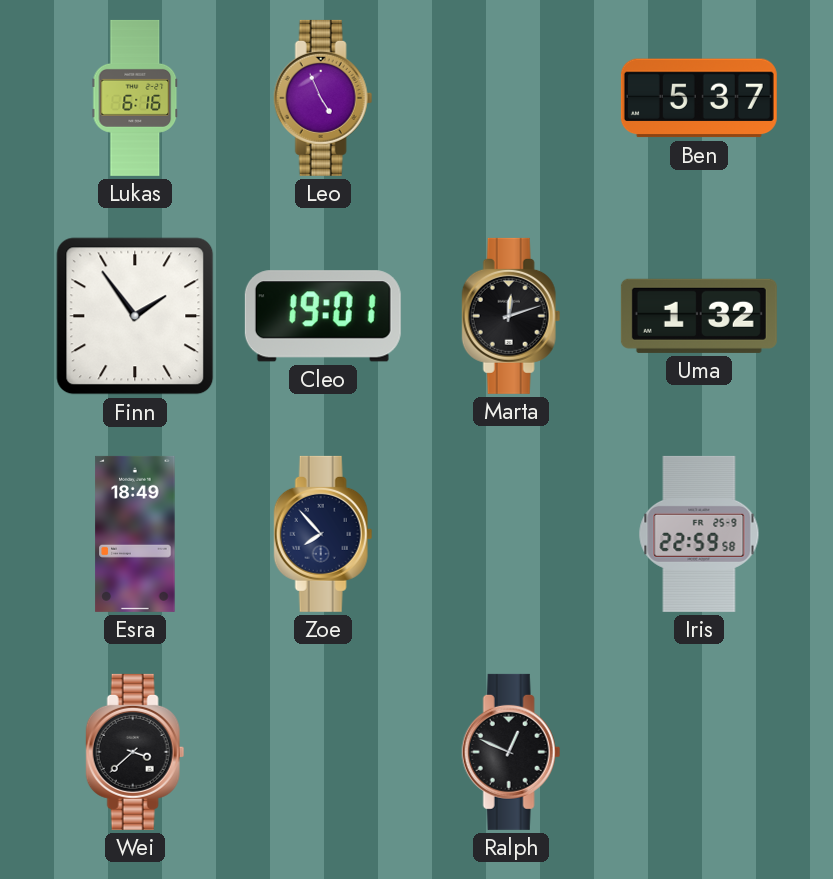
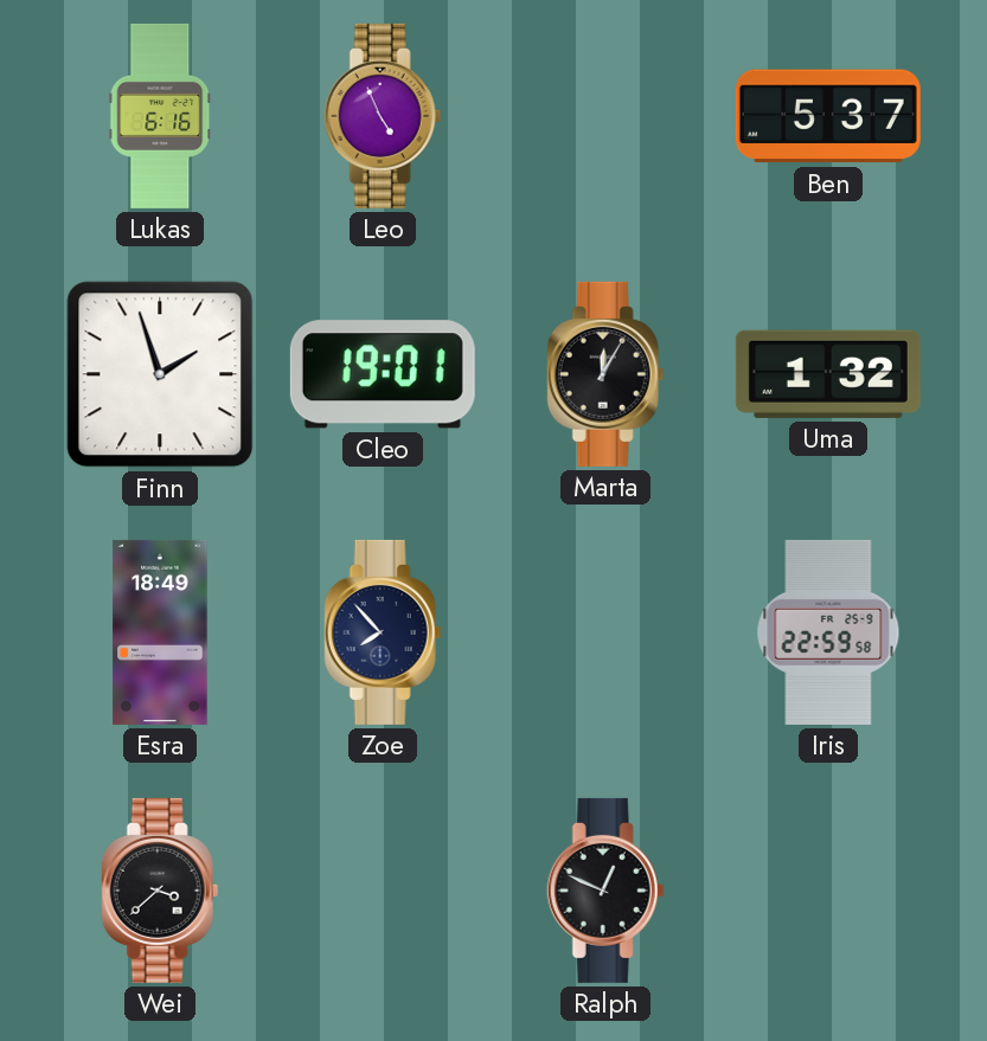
Finn: 1:54 -> 1:57 (160, 374)
Marta: 12:12 -> 12:05 (605, 374)
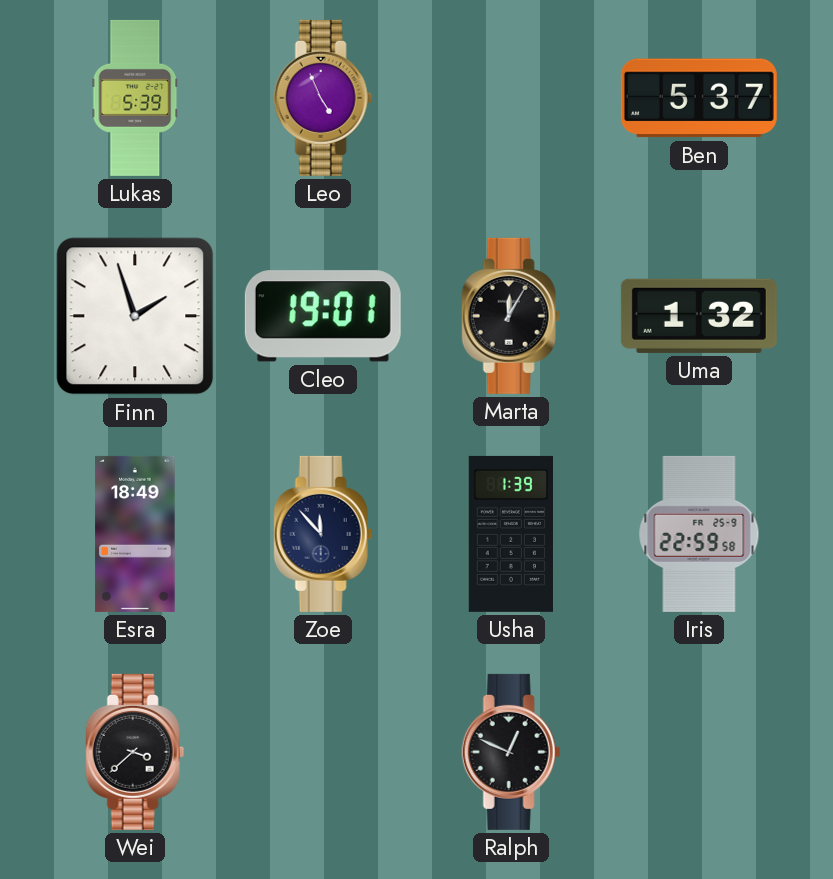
Lukas: 6:16 -> 5:39 (135, 98)
Zoe: 7:53 -> 11:53 (323, 534)
Usha: none -> 1:39 (511, 534)
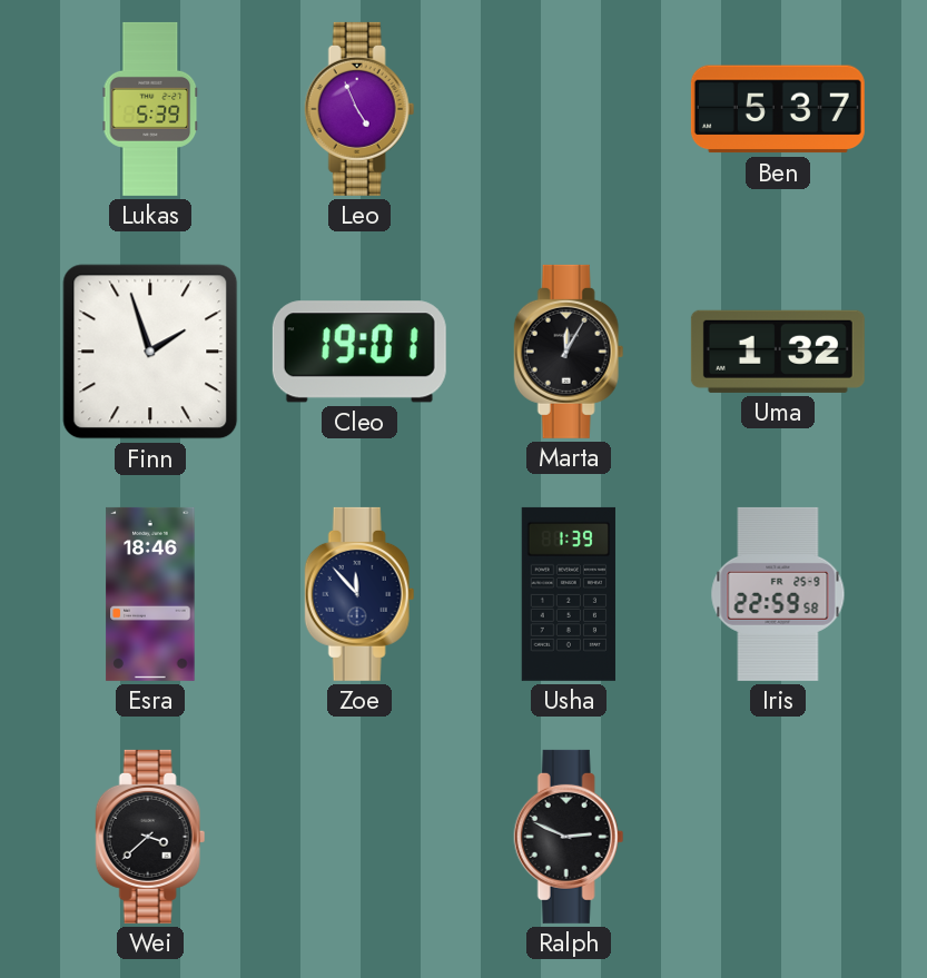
Esra: 18:49 -> 18:46 (150, 594)
Ralph: 12:49 -> 2:49 (569, 837)
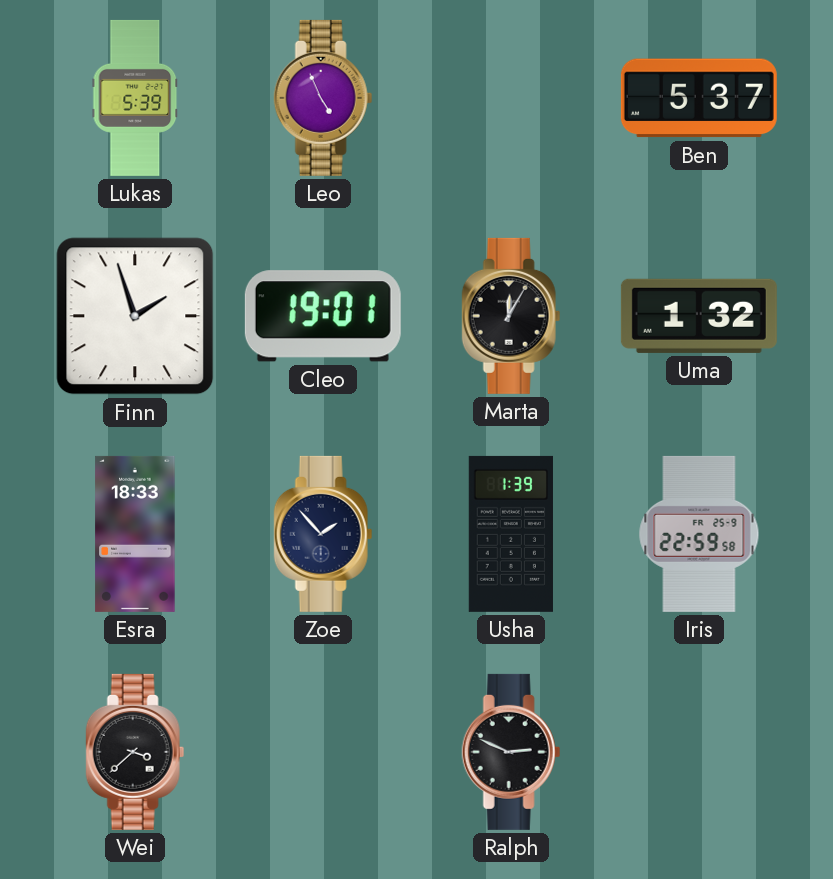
Esra: 18:46 -> 18:33 (135, 534)
Zoe: 11:53 -> 1:53 (323, 534)
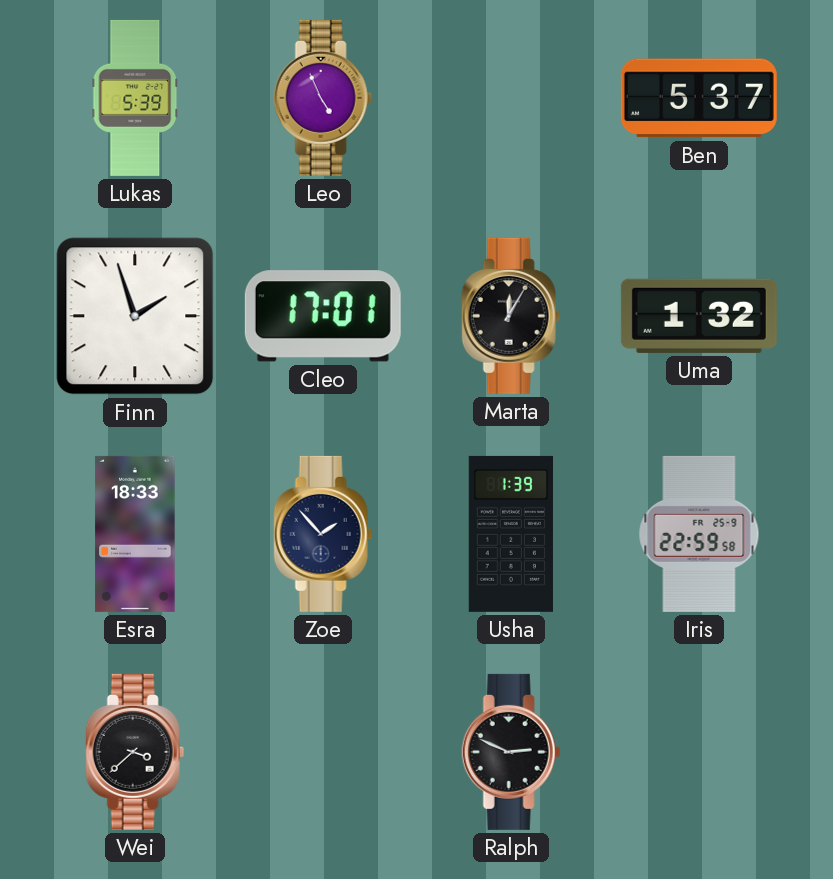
Cleo: 19:01 -> 17:01 (323, 316)
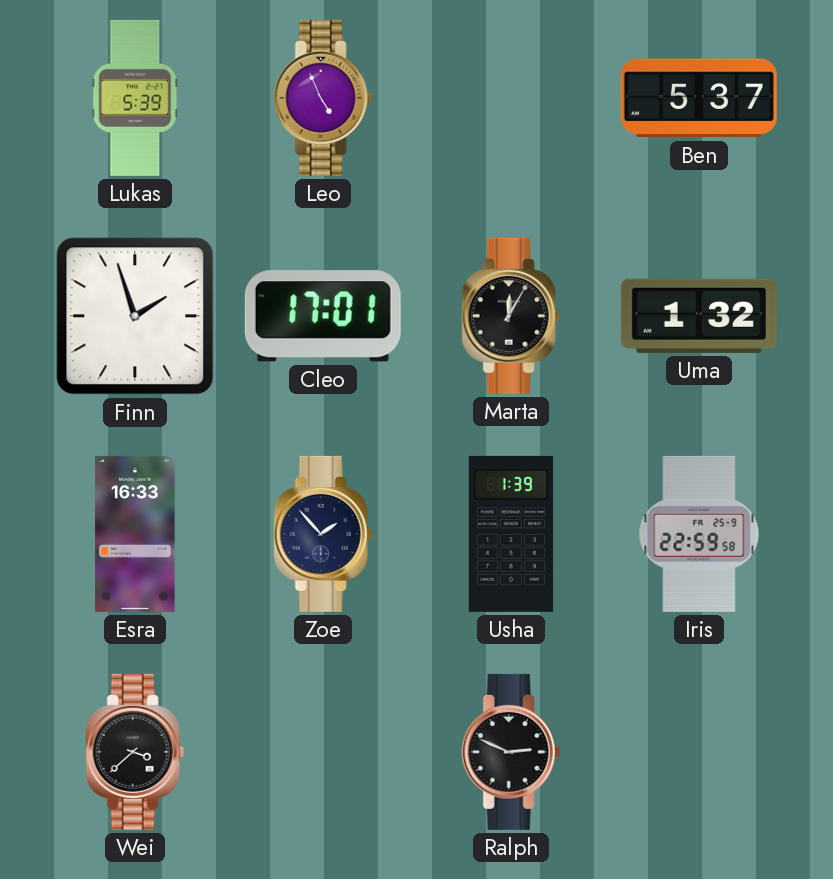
Esra: 18:33 -> 16:33 (135, 534)
